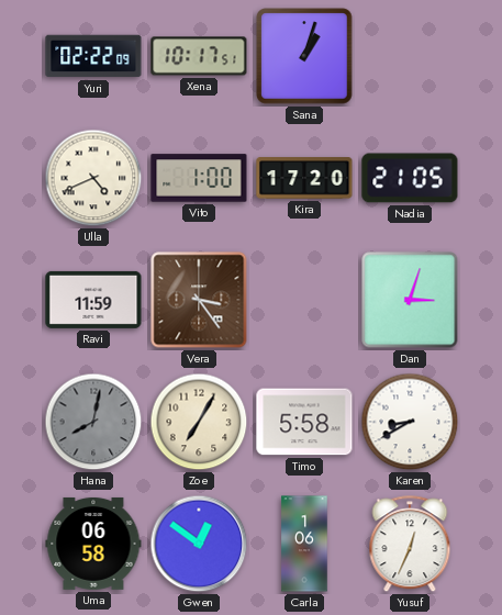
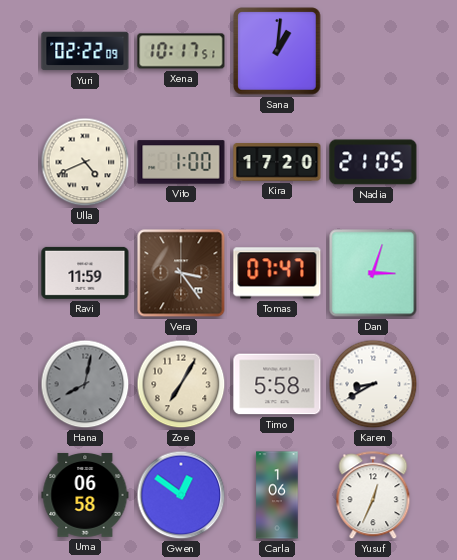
Sana: 1:03 -> 1:01 (277, 51)
Tomas: none -> 07:47 (277, 273)
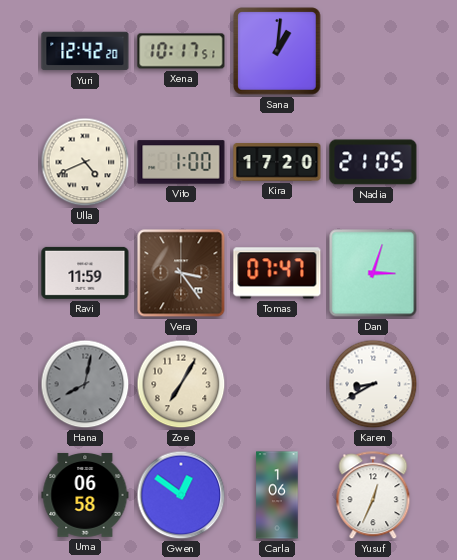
Yuri: 02:22 -> 12:42 (85, 51)
Timo: 5:58 -> none (277, 384)
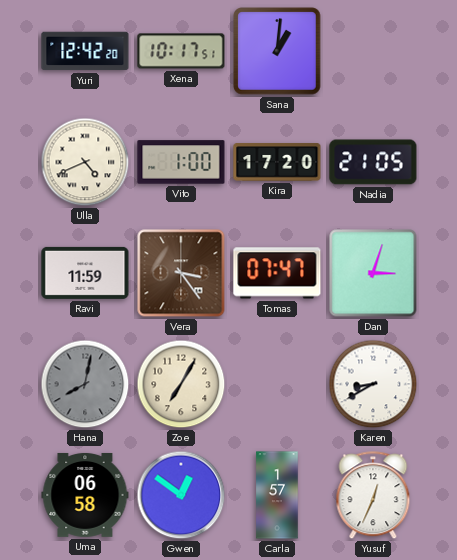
Carla: 1:06 -> 1:57 (277, 495)
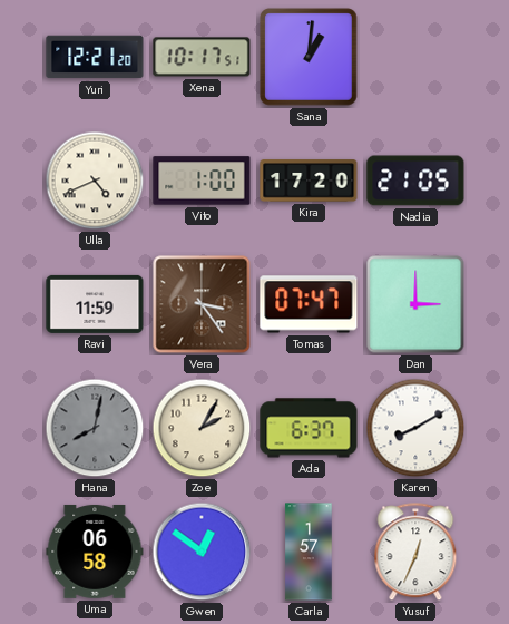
Yuri: 12:42 -> 12:21 (95, 57)
Dan: 3:03 -> 3:00 (415, 304)
Zoe: 7:05 -> 2:05 (202, 428)
Ada: none -> 6:37 (309, 428)
Karen: 8:40 -> 8:10 (415, 428)
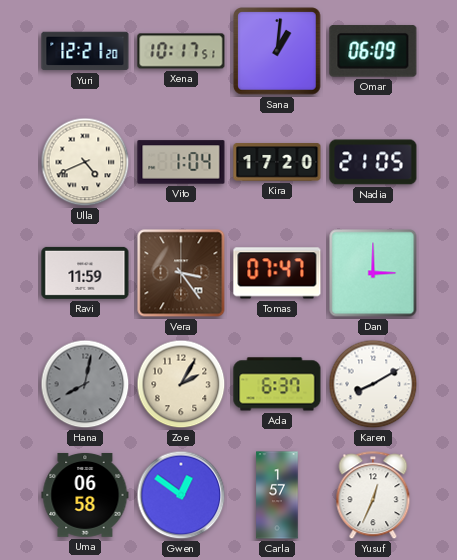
Omar: none -> 06:09 (373, 51)
Vito: 1:00 -> 1:04 (181, 162)
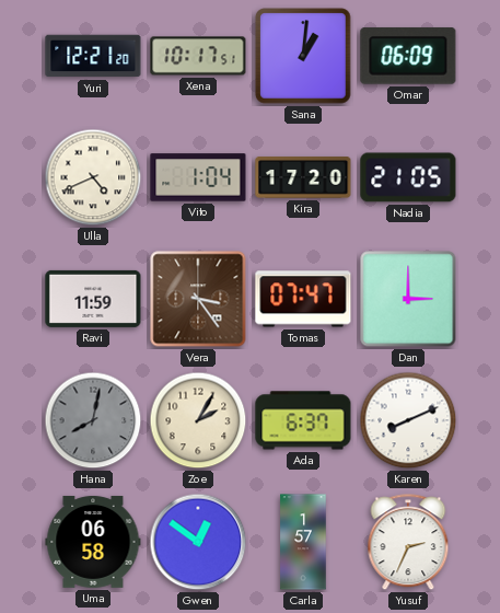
Karen: 8:10 -> 8:11 (408, 420)
Yusuf: 12:34 -> 2:34 (408, 543)
